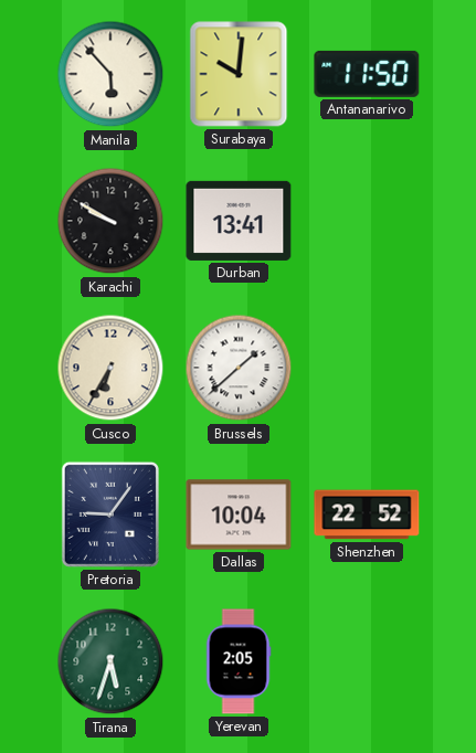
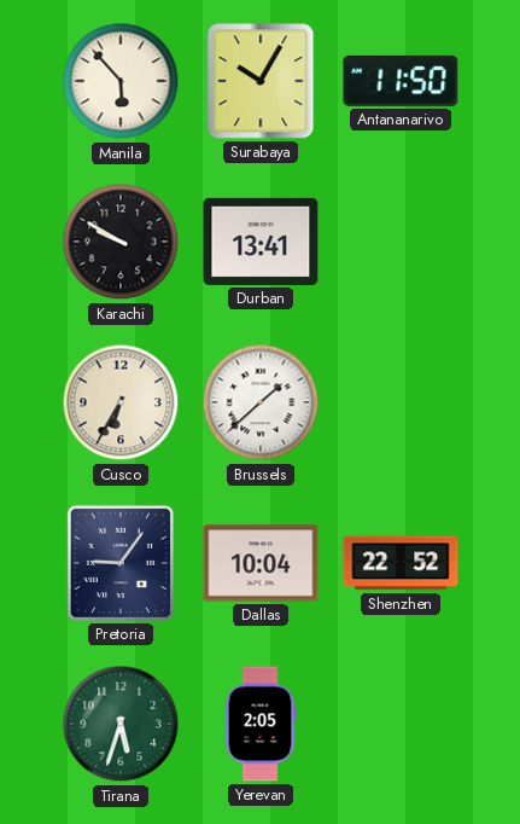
Surabaya: 10:01 -> 10:05 (261, 81)
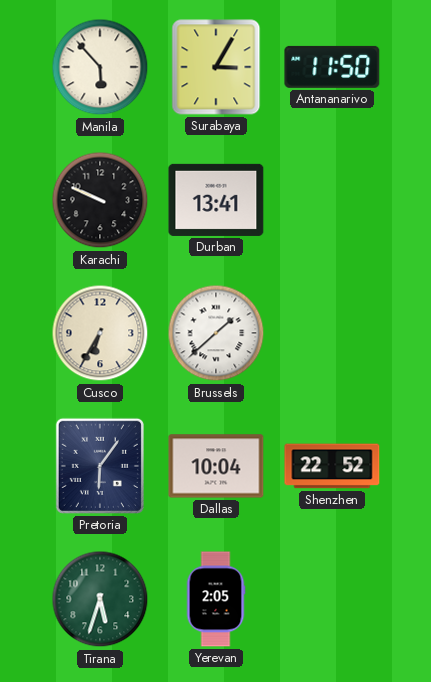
Surabaya: 10:05 -> 3:05 (216, 67)
Karachi: 9:50 -> 9:49 (100, 200)
Pretoria: 9:06 -> 6:06 (100, 466)
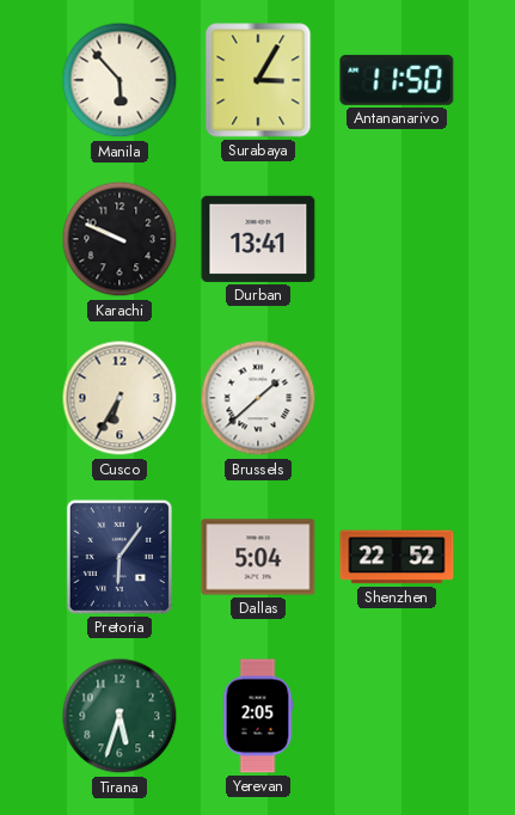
Dallas: 10:04 -> 5:04 (258, 557)
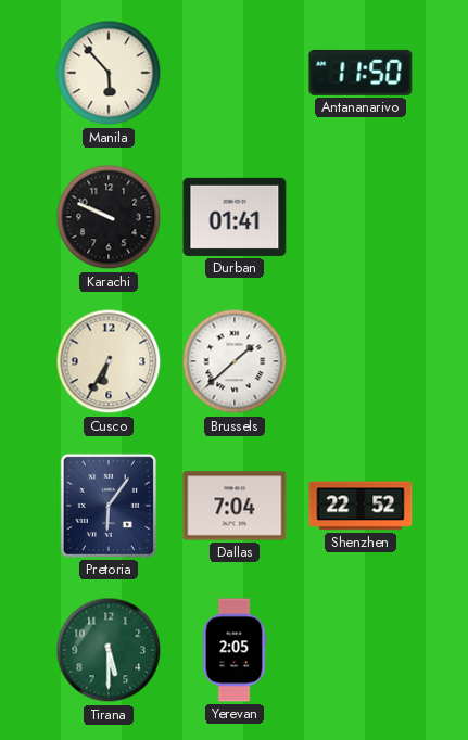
Surabaya: 3:05 -> none (258, 80)
Durban: 13:41 -> 01:41 (235, 217)
Dallas: 5:04 -> 7:04 (235, 506)
Tirana: 5:33 -> 5:30 (109, 650)
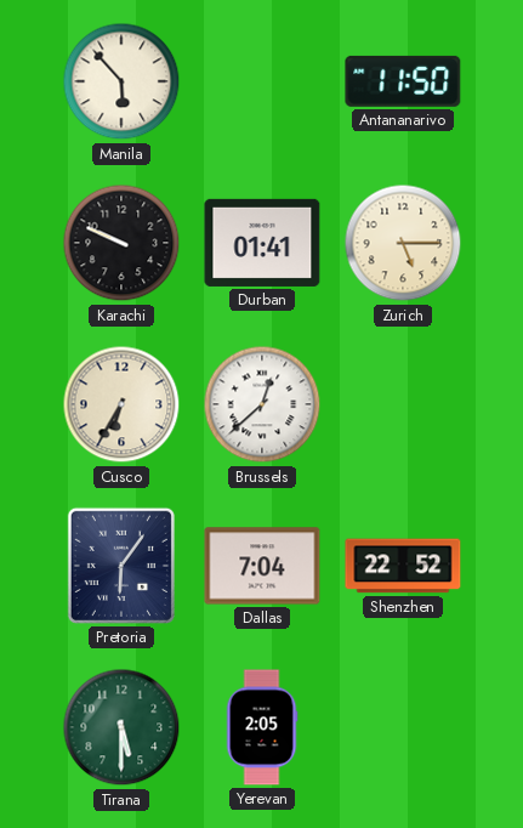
Zurich: none -> 5:15 (403, 243)
Brussels: 1:38 -> 12:38 (262, 404)
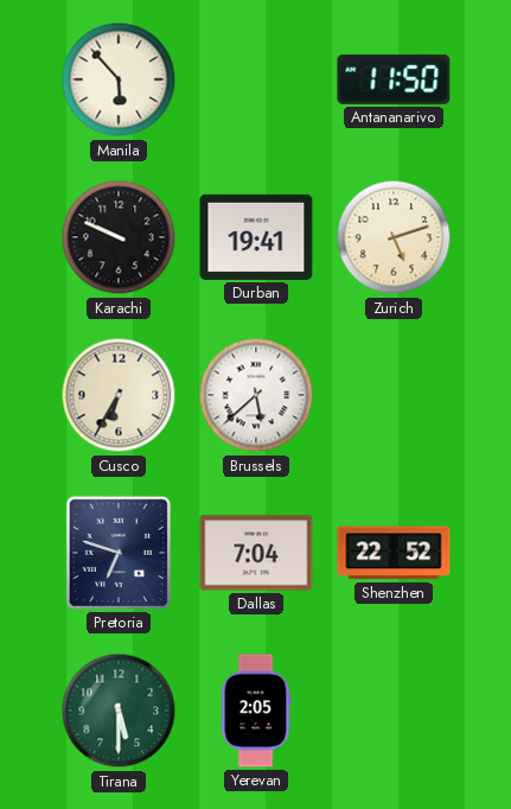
Durban: 01:41 -> 19:41 (256, 237)
Zurich: 5:15 -> 5:12 (394, 237)
Brussels: 12:38 -> 5:38 (256, 395)
Pretoria: 6:06 -> 6:48 (119, 553)
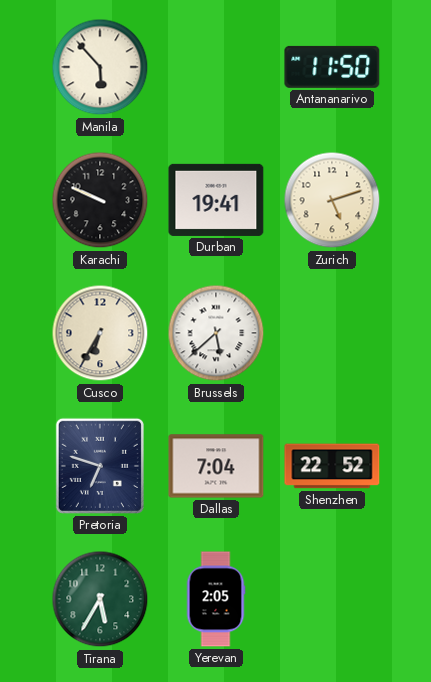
Tirana: 5:30 -> 5:35 (100, 599)
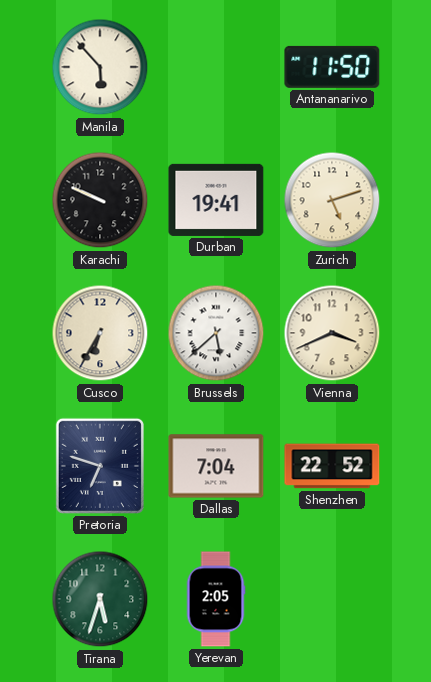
Vienna: none -> 3:41 (332, 333)
Tirana: 5:35 -> 5:33 (100, 599)
